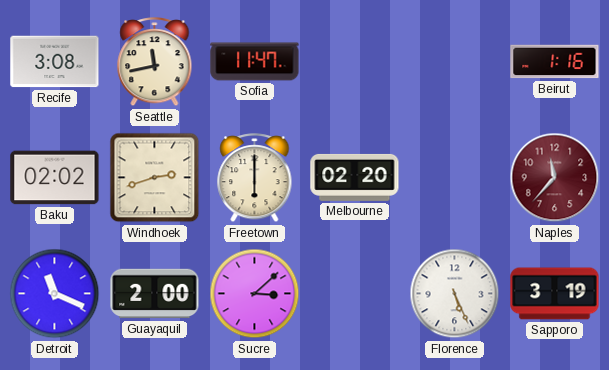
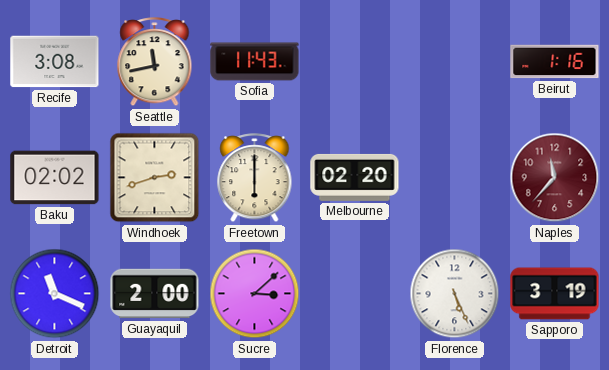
Sofia: 11:47 -> 11:43 (255, 62)
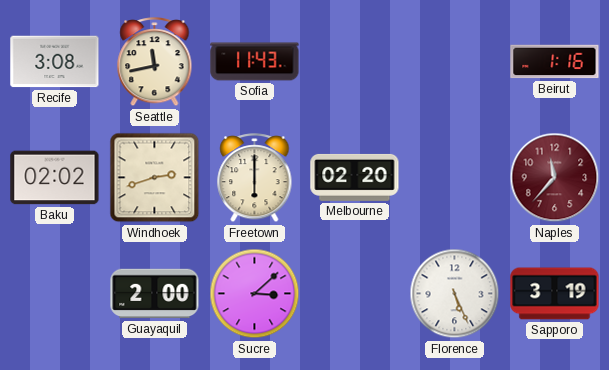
Detroit: 11:19 -> none (55, 294)
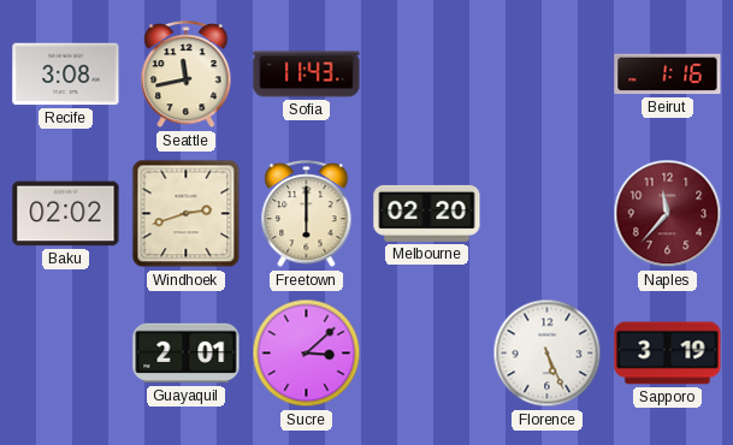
Guayaquil: 2:00 -> 2:01 (187, 354)
